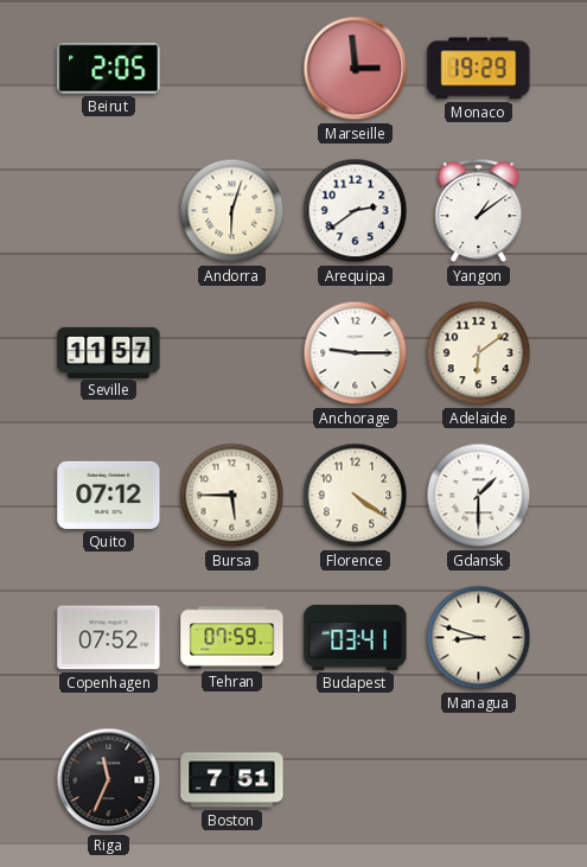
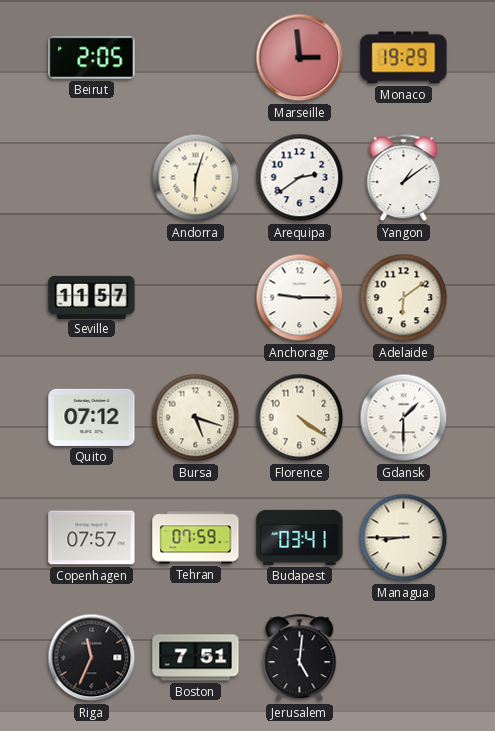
Bursa: 5:45 -> 5:18 (196, 418)
Copenhagen: 07:52 -> 07:57 (92, 538)
Managua: 8:48 -> 8:45 (404, 538)
Jerusalem: none -> 5:01 (300, 658)
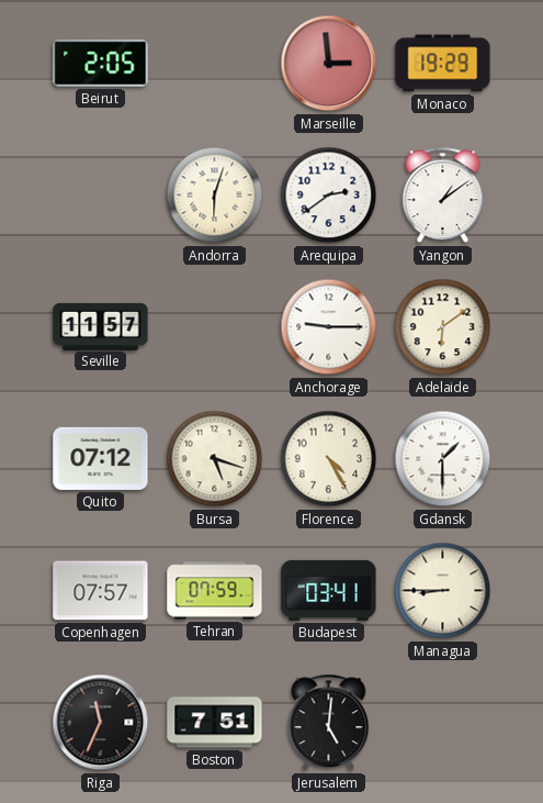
Florence: 4:21 -> 4:25 (329, 459)
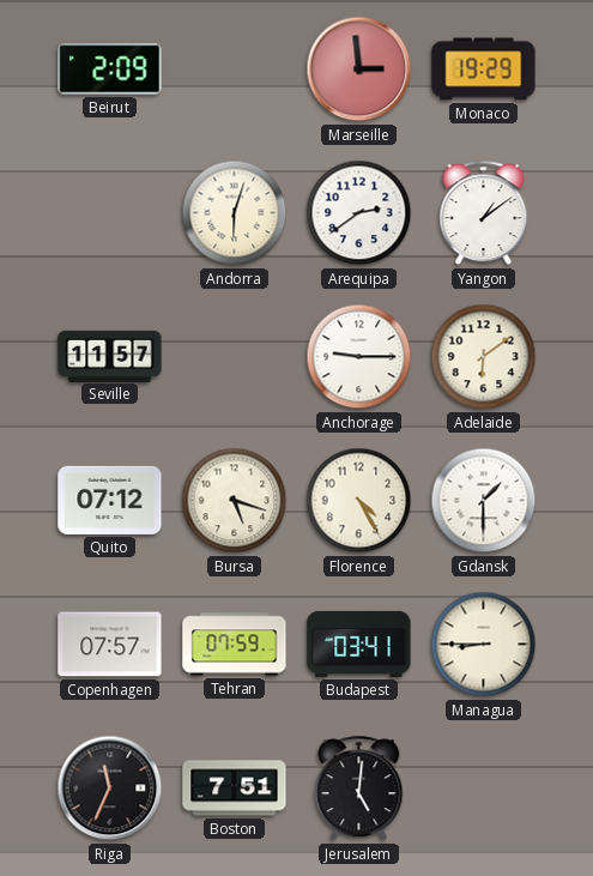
Beirut: 2:05 -> 2:09 (110, 70)
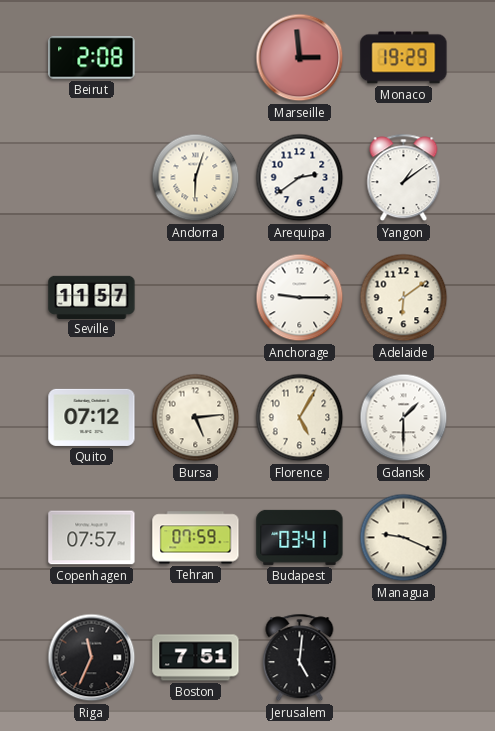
Beirut: 2:09 -> 2:08 (92, 58)
Bursa: 5:18 -> 5:14 (196, 418)
Florence: 4:25 -> 5:05 (300, 418)
Managua: 8:45 -> 9:19 (404, 538)
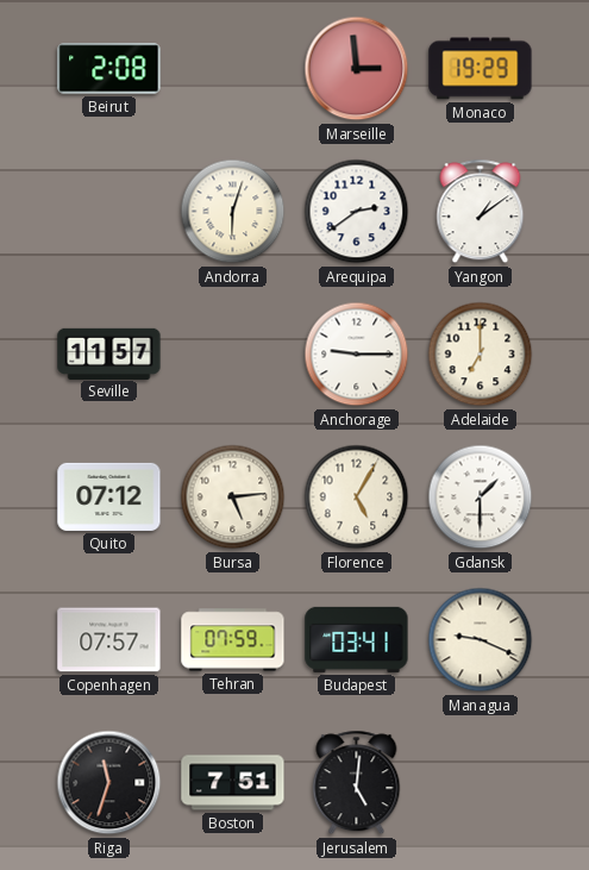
Adelaide: 6:09 -> 7:00 (481, 355)
Riga: 11:34 -> 11:33 (109, 783)
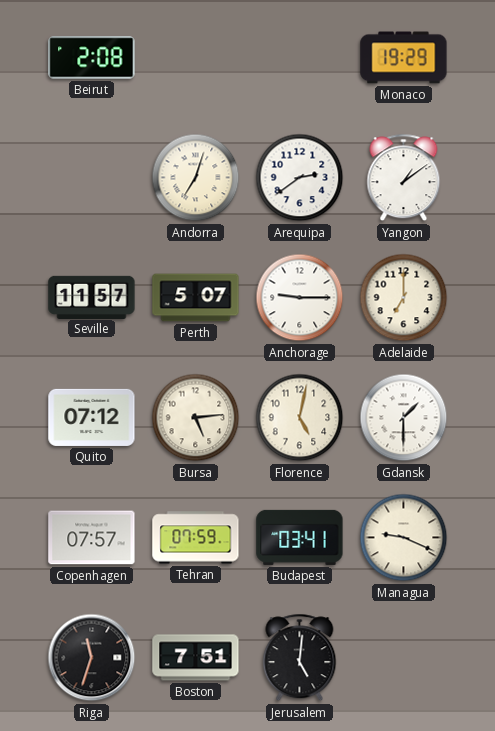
Marseille: 2:59 -> none (357, 69)
Andorra: 6:03 -> 7:03 (196, 178)
Perth: none -> 5:07 (196, 298)
Florence: 5:05 -> 5:02 (300, 418)
